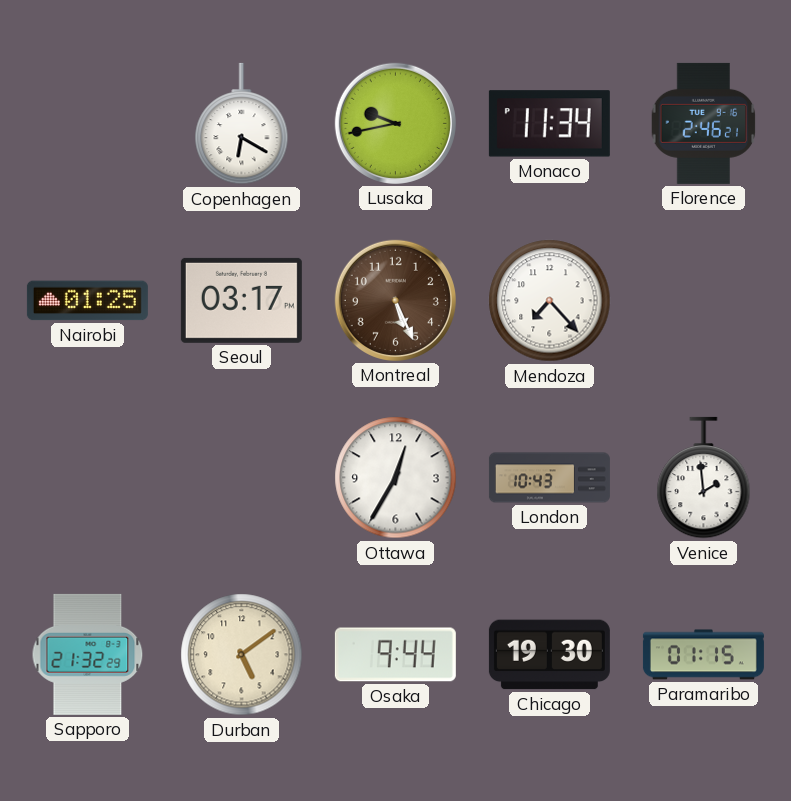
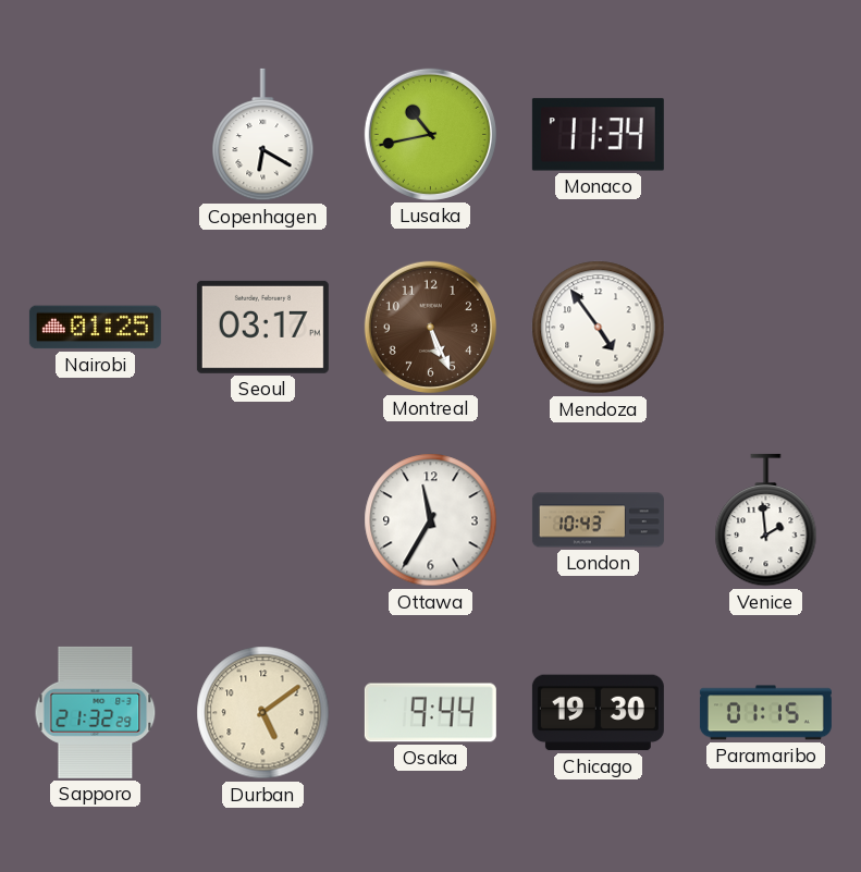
Lusaka: 9:43 -> 10:43 (430, 134)
Florence: 2:46 -> none (704, 123)
Mendoza: 7:23 -> 4:54 (599, 328)
Ottawa: 12:35 -> 11:35 (431, 520)
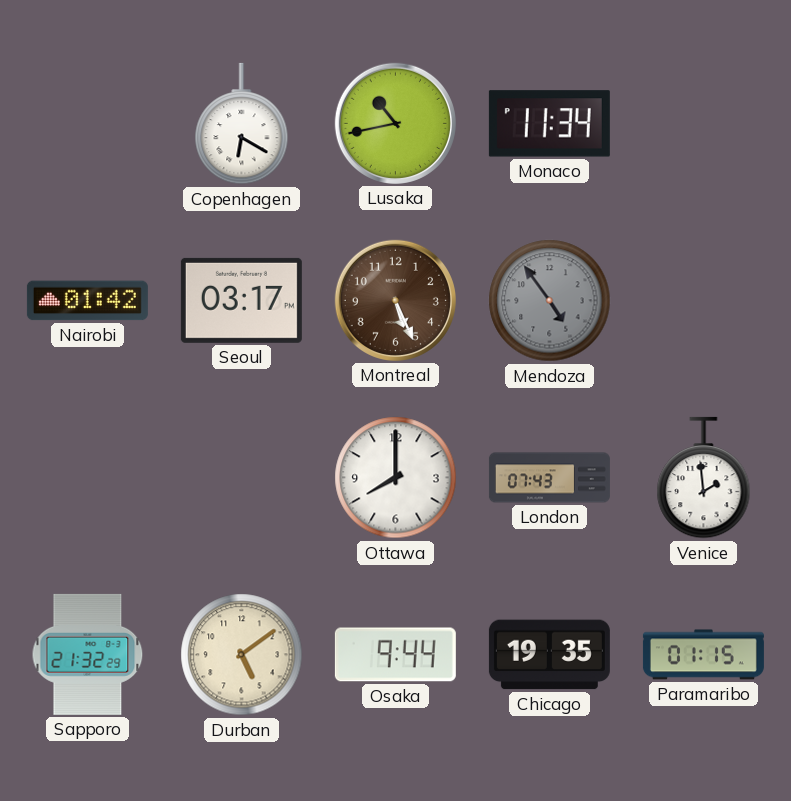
Nairobi: 01:25 -> 01:42 (87, 301)
Mendoza dial: white -> grey (550, 301)
Ottawa: 11:35 -> 8:00 (396, 478)
London: 10:43 -> 07:43 (549, 478)
Chicago: 19:30 -> 19:35 (549, 655)
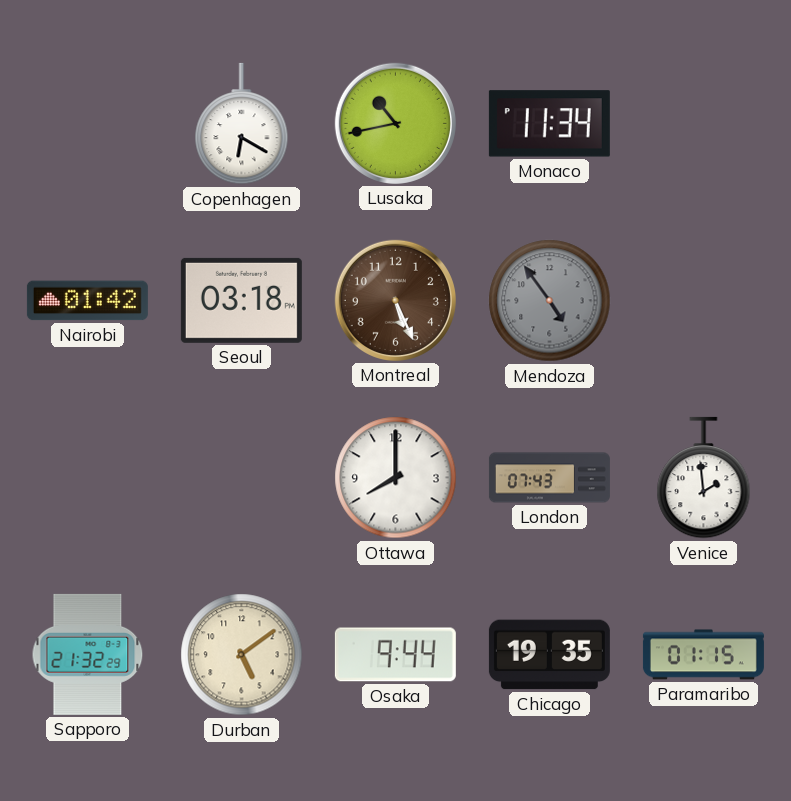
Seoul: 03:17 -> 03:18 (241, 300)
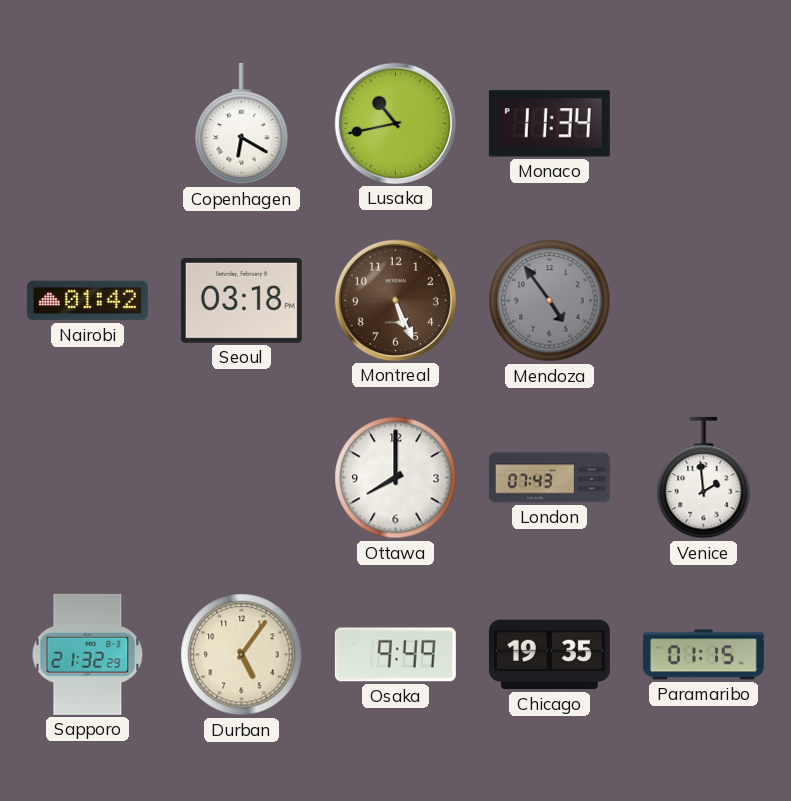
Durban: 5:09 -> 5:06 (242, 655)
Osaka: 9:44 -> 9:49 (395, 655)
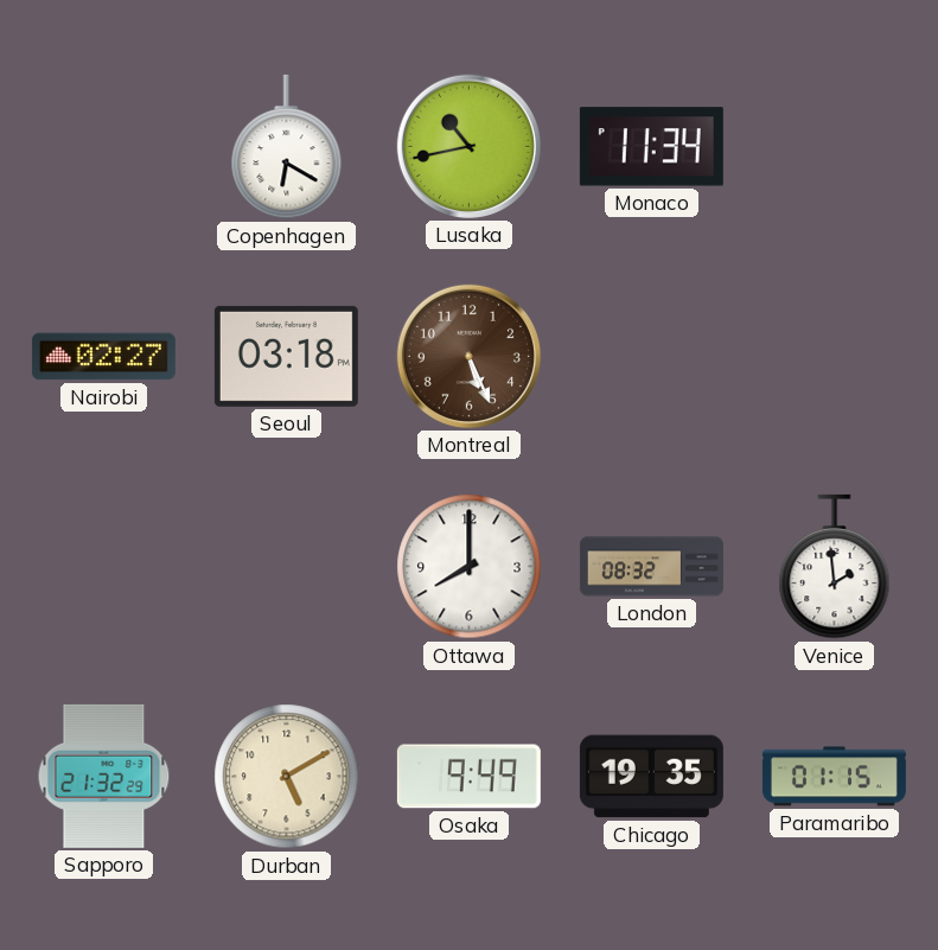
Nairobi: 01:42 -> 02:27 (103, 357)
Mendoza: 4:54 -> none (550, 301)
London: 07:43 -> 08:32 (651, 567)
Durban: 5:06 -> 5:10 (287, 777)
